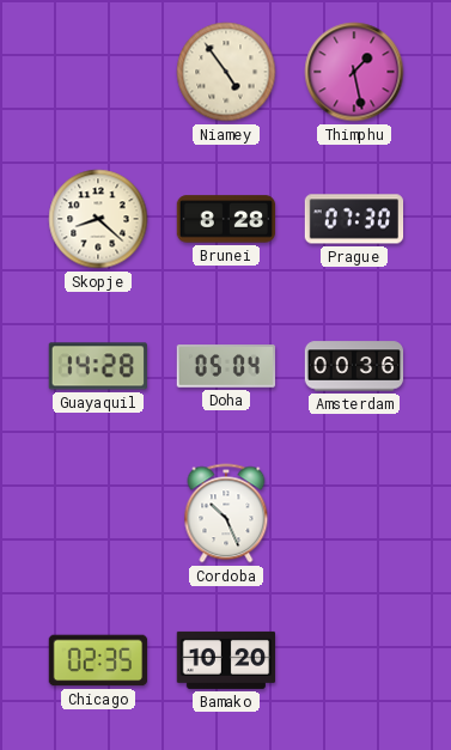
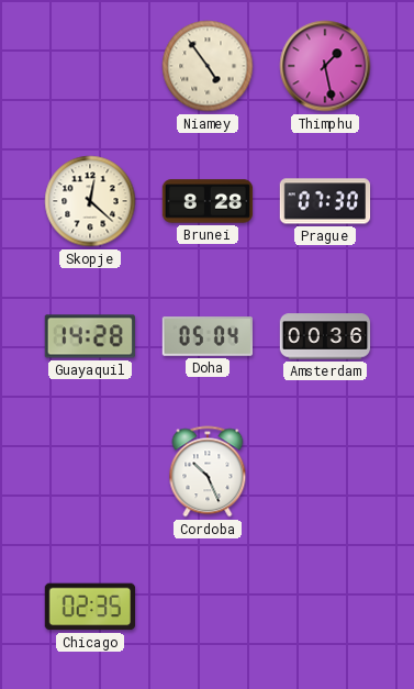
Skopje: 8:22 -> 12:22 (90, 201)
Bamako: 10:20 -> none (226, 660)
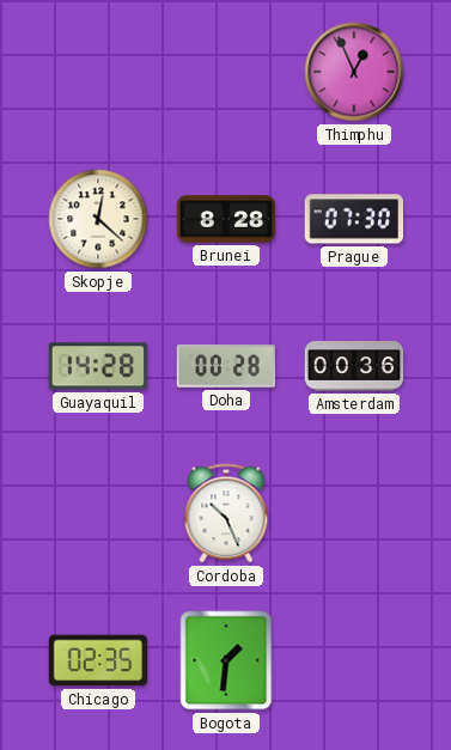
Niamey: 4:54 -> none (208, 66)
Thimphu: 1:28 -> 12:56 (354, 72)
Doha: 05:04 -> 00:28 (226, 366)
Bogota: none -> 1:31 (226, 660)
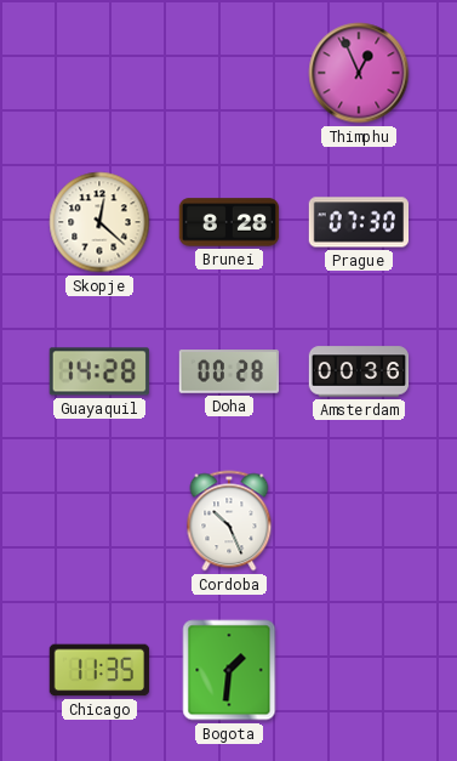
Chicago: 02:35 -> 11:35 (99, 670)
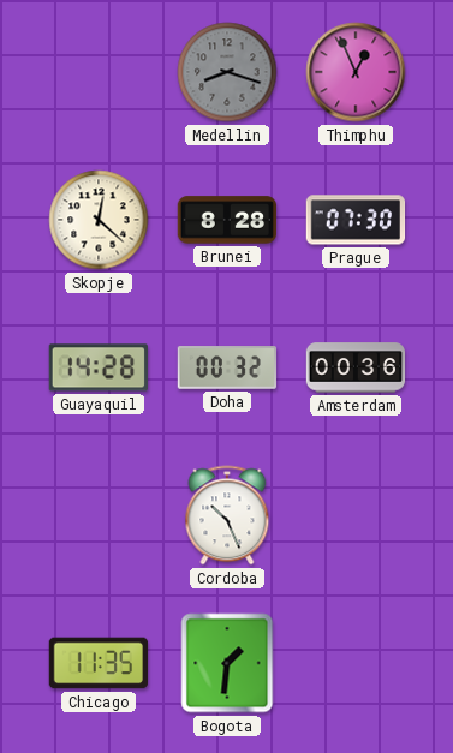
Medellin: none -> 8:18 (227, 72)
Doha: 00:28 -> 00:32 (227, 367)
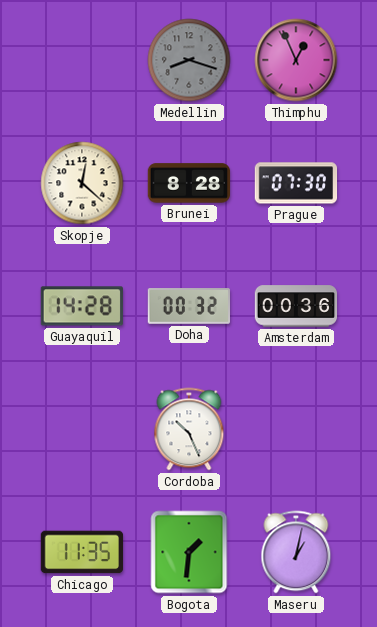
Maseru: none -> 1:02 (296, 552)
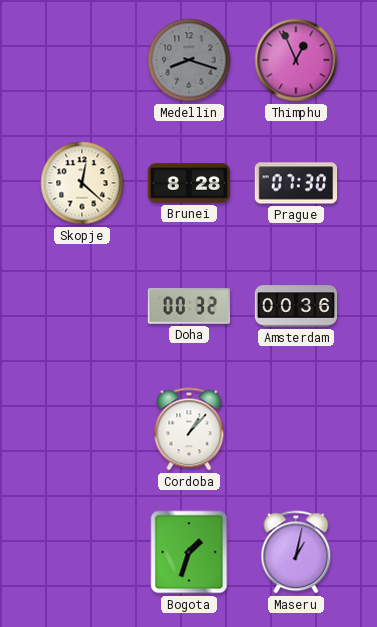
Guayaquil: 14:28 -> none (81, 306)
Cordoba: 10:26 -> 1:07 (189, 429)
Chicago: 11:35 -> none (82, 552)
Bogota: 1:31 -> 1:33 (189, 552)
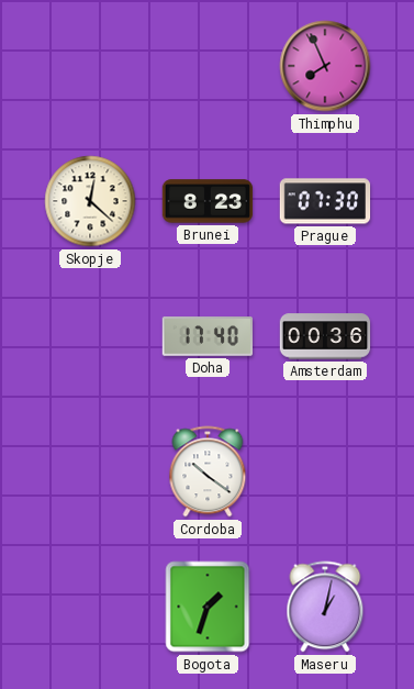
Medellin: 8:18 -> none (189, 60)
Thimphu: 12:56 -> 7:56 (325, 66)
Brunei: 8:28 -> 8:23 (208, 201)
Doha: 00:32 -> 17:40 (208, 336)
Cordoba: 1:07 -> 10:21 (208, 471)
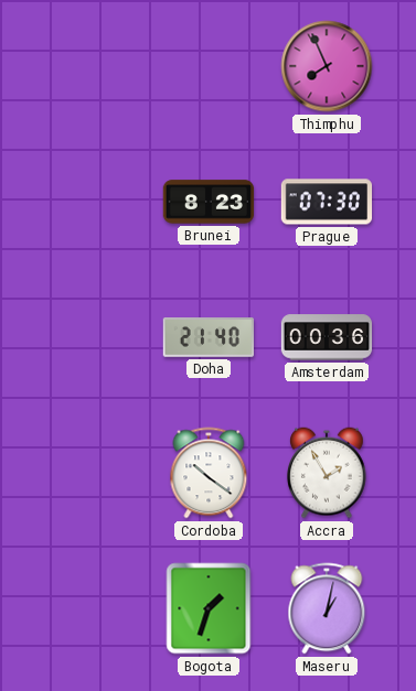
Skopje: 12:22 -> none (90, 201)
Doha: 17:40 -> 21:40 (209, 337)
Accra: none -> 1:55 (328, 473)
